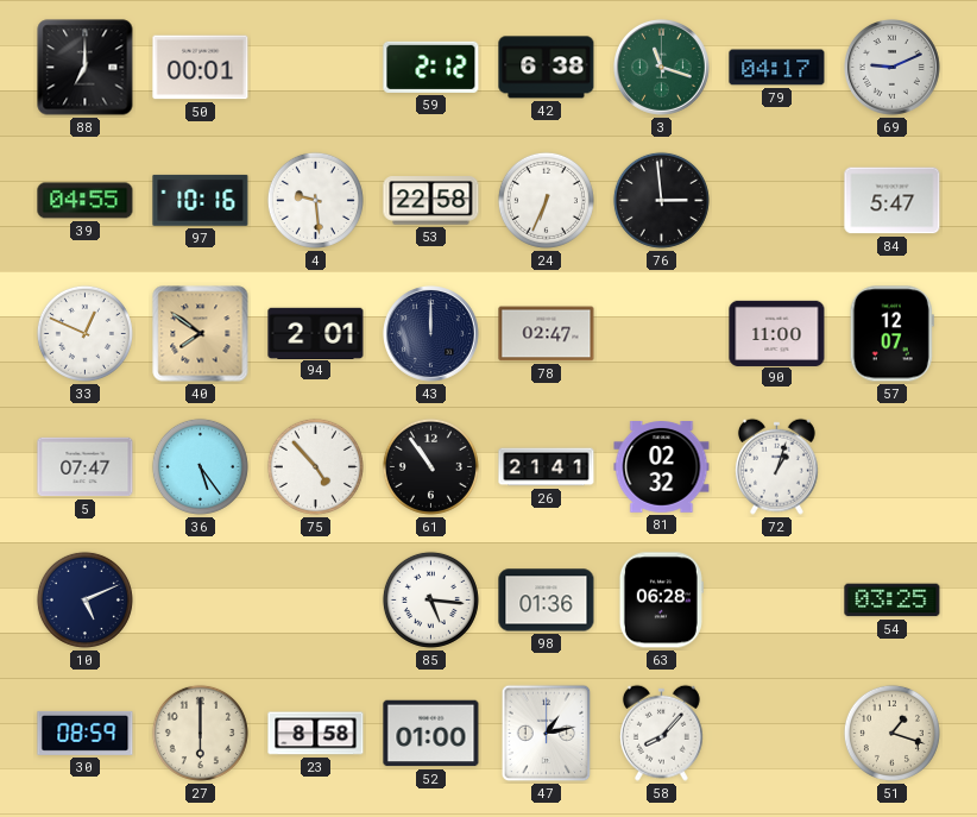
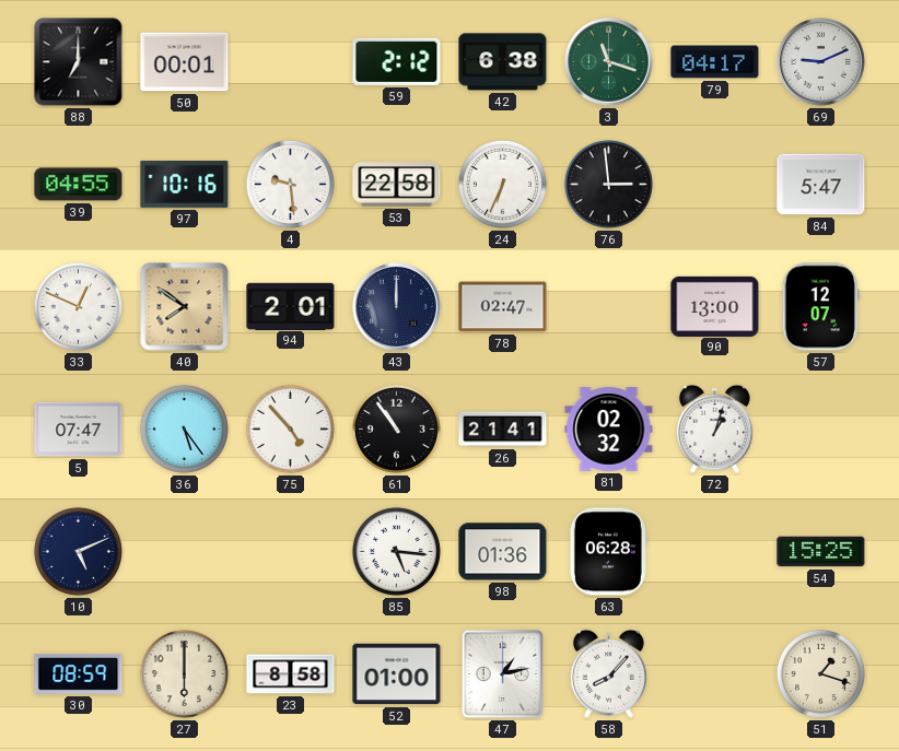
90: 11:00 -> 13:00 (715, 306)
54: 03:25 -> 15:25 (821, 552)
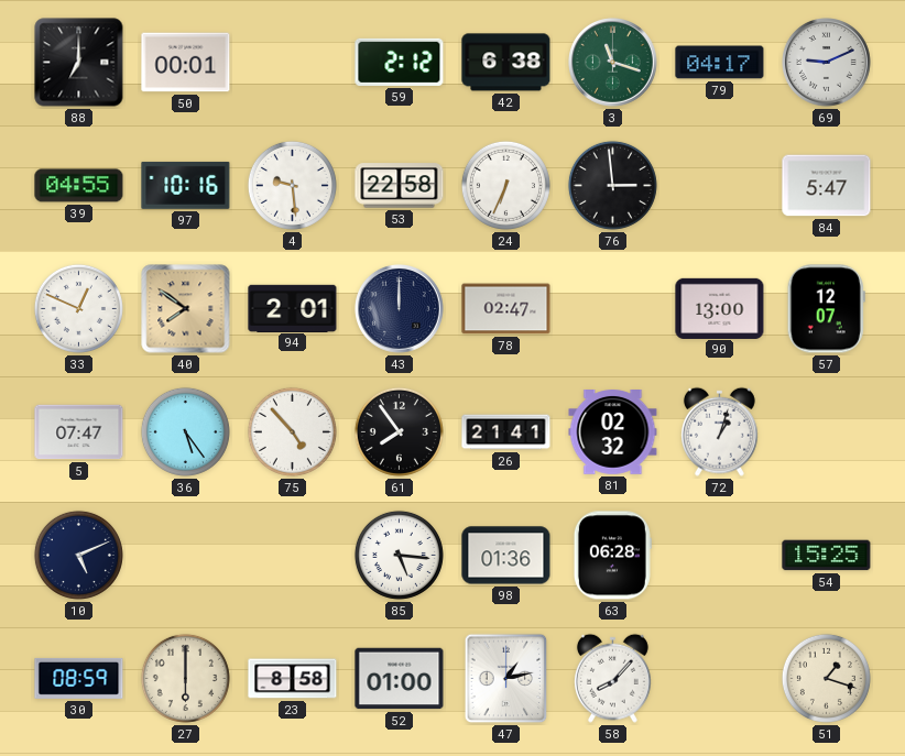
61: 10:54 -> 7:54 (399, 431)
